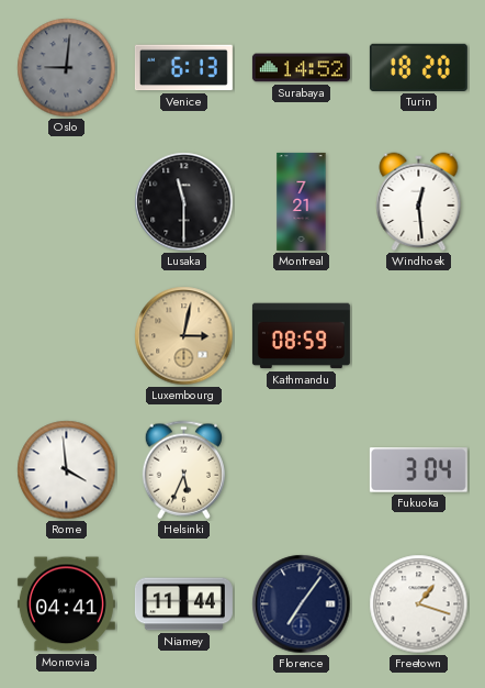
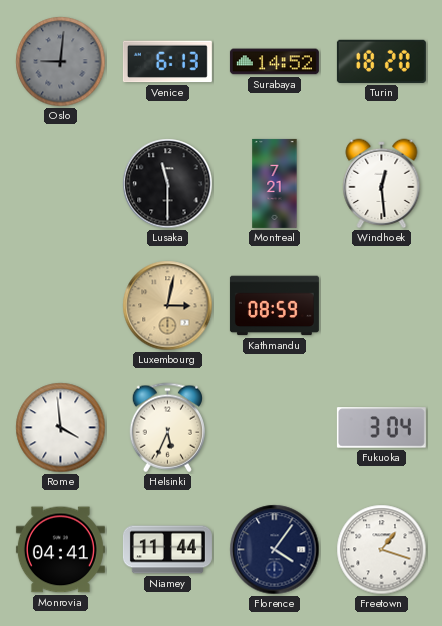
Florence: 7:06 -> 4:06 (275, 550)
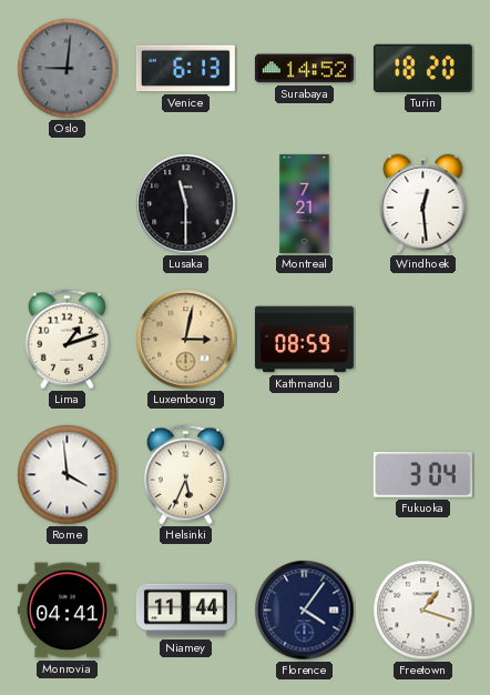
Lima: none -> 1:12 (67, 340)
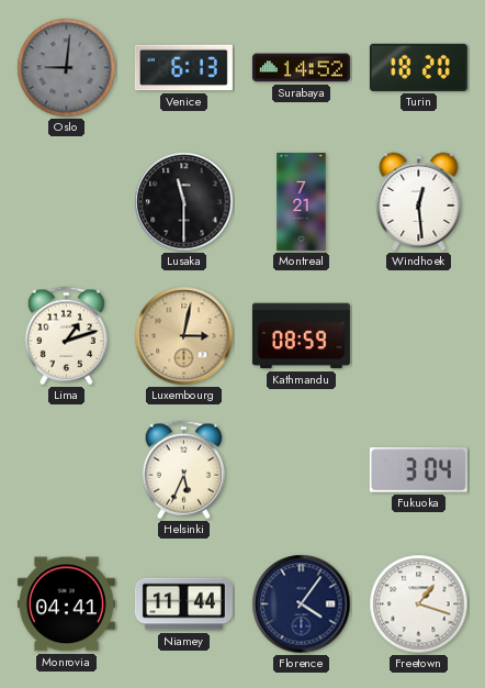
Rome: 3:59 -> none (68, 475)
